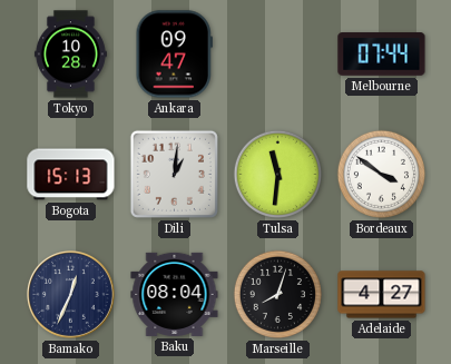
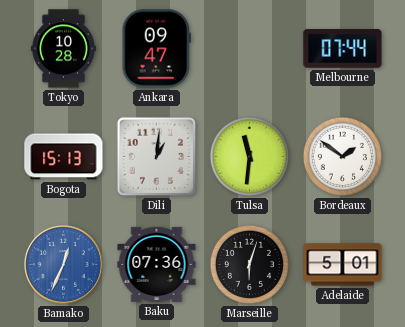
Bordeaux: 3:51 -> 1:51 (342, 156)
Bamako dial: navy -> blue (63, 264)
Baku: 08:04 -> 07:36 (157, 264)
Marseille: 8:03 -> 6:03 (249, 264)
Adelaide: 4:27 -> 5:01 (343, 265)
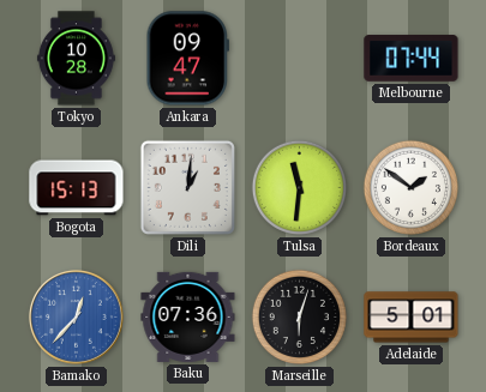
Bamako: 12:34 -> 12:37 (76, 316)
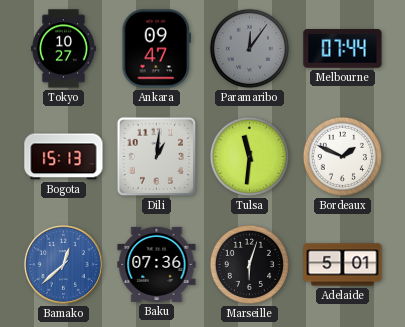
Tokyo: 10:28 -> 10:27 (63, 49)
Paramaribo: none -> 12:06 (249, 48)
Bordeaux: 1:51 -> 1:49 (342, 156)
Bamako: 12:37 -> 12:38 (63, 264)
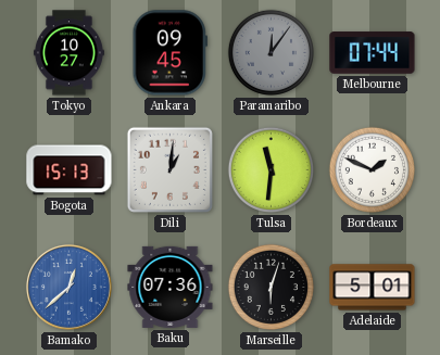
Ankara: 09:47 -> 09:45 (169, 53)
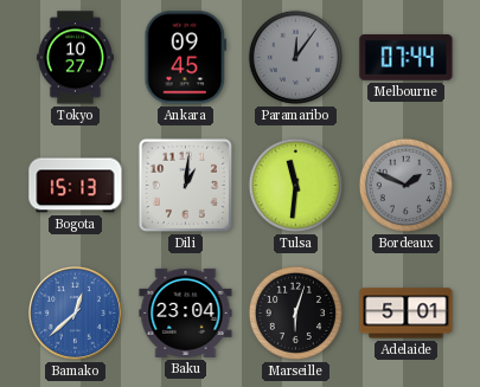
Bordeaux dial: white -> grey (405, 185)
Baku: 07:36 -> 23:04 (186, 312)
